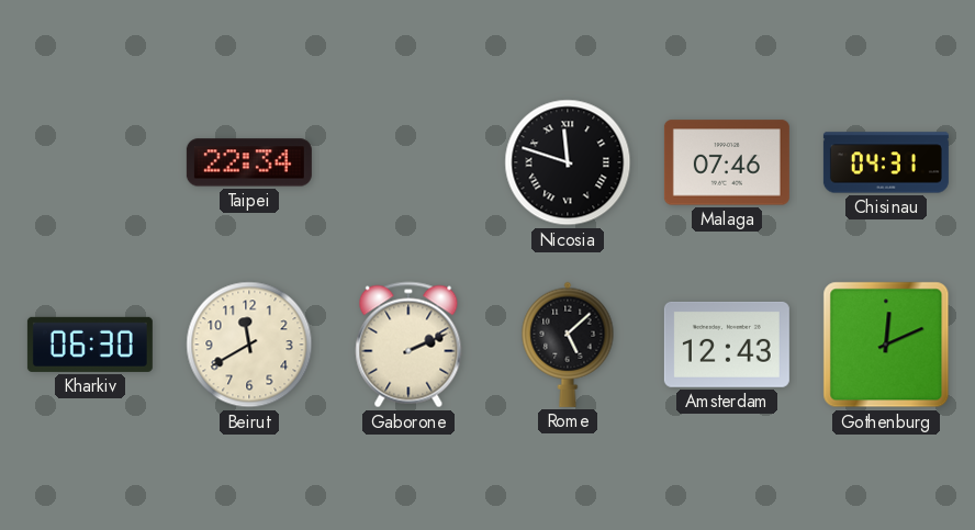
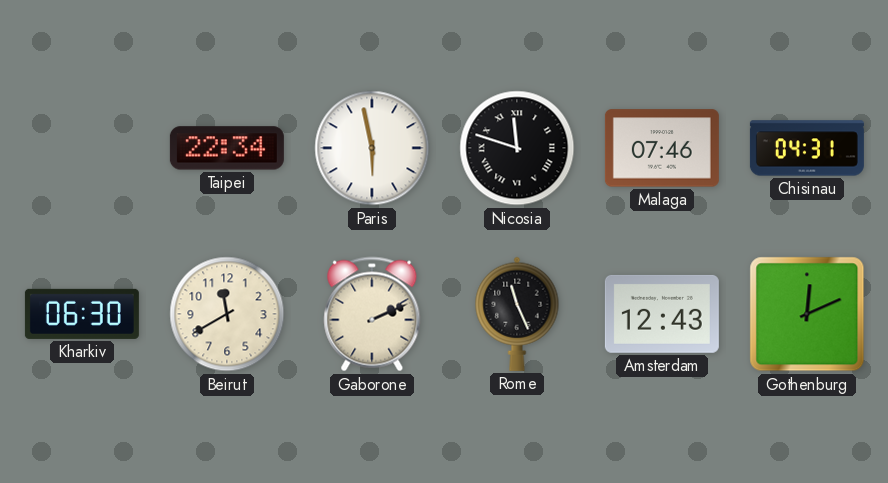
Paris: none -> 5:58 (372, 148)
Rome: 5:08 -> 11:26 (517, 314)
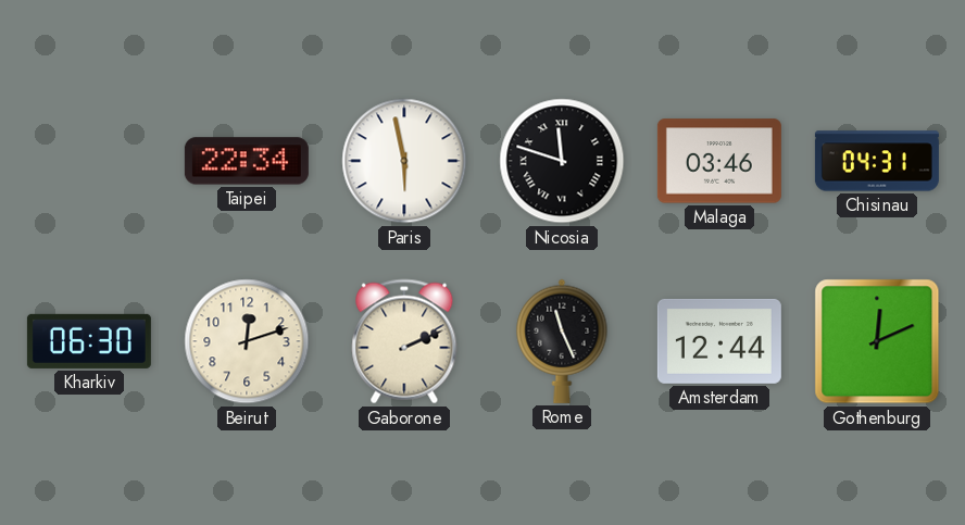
Malaga: 07:46 -> 03:46 (719, 161)
Beirut: 11:40 -> 12:12 (247, 341)
Amsterdam: 12:43 -> 12:44 (719, 341)
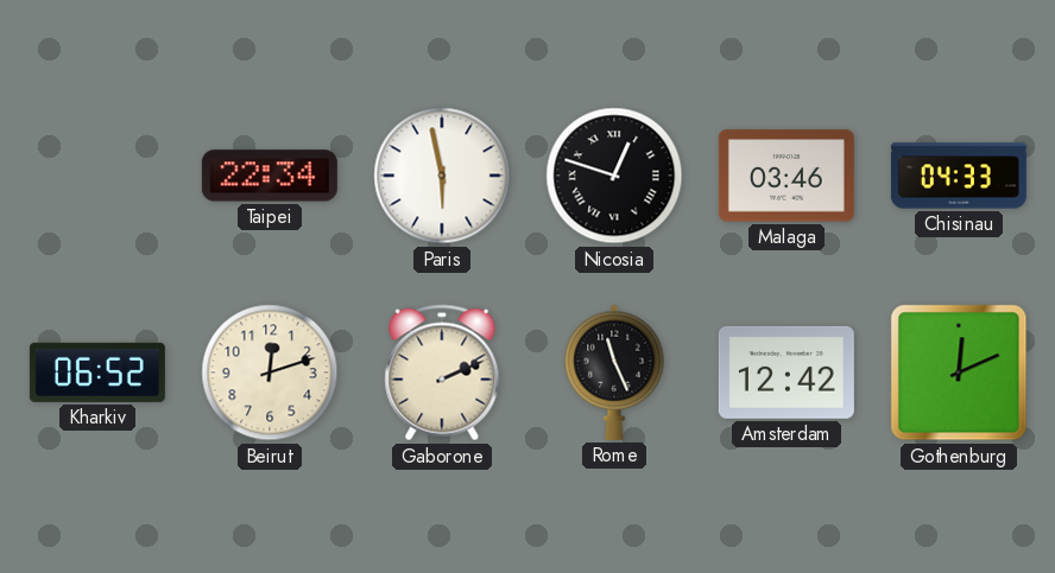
Nicosia: 11:48 -> 12:48 (614, 176)
Chisinau: 04:31 -> 04:33 (959, 176)
Kharkiv: 06:30 -> 06:52 (97, 373)
Amsterdam: 12:44 -> 12:42 (786, 373)
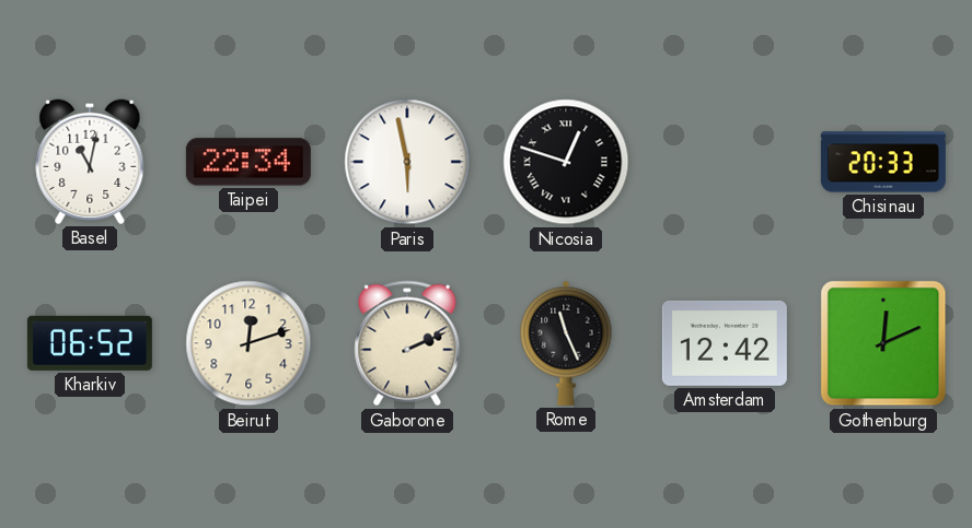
Basel: none -> 11:02 (90, 162)
Malaga: 03:46 -> none (786, 176)
Chisinau: 04:33 -> 20:33 (883, 162)
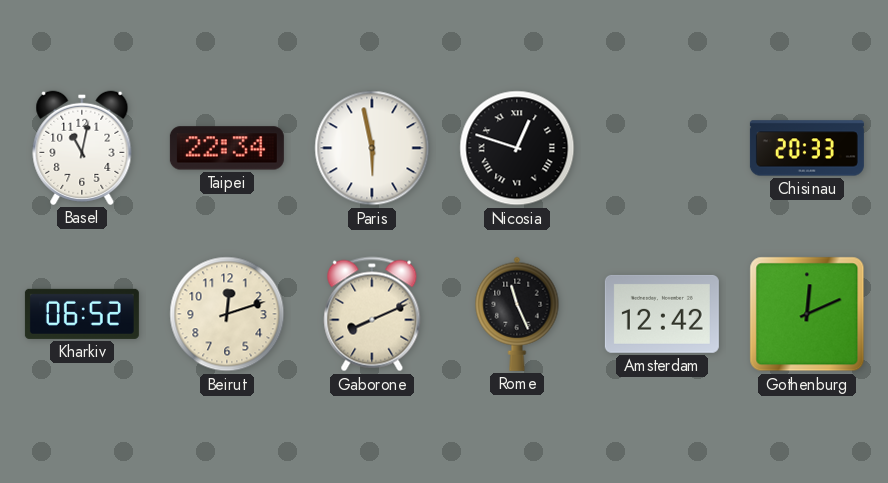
Gaborone: 2:11 -> 8:11 (372, 314)
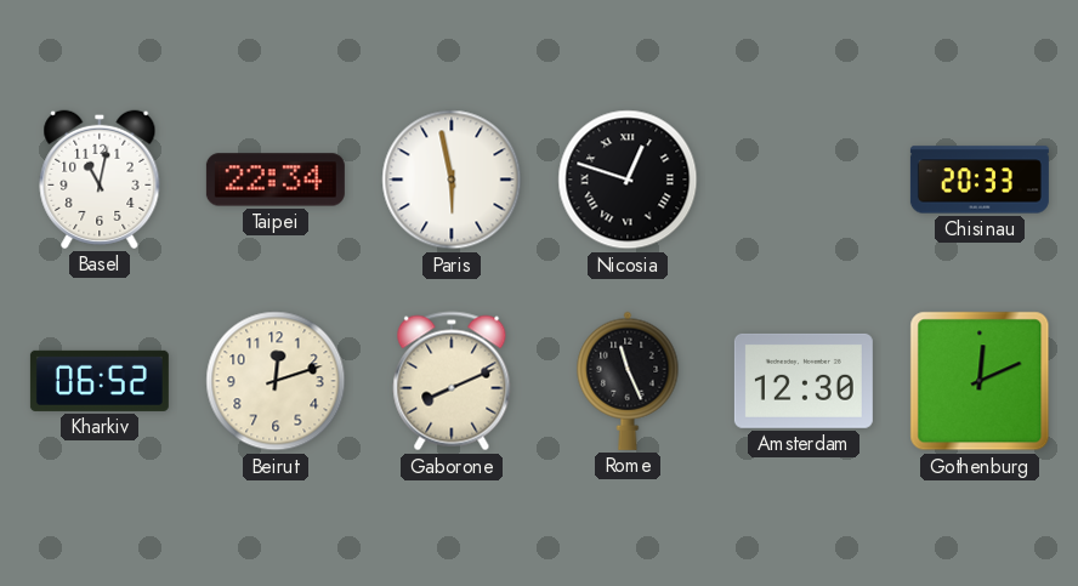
Amsterdam: 12:42 -> 12:30 (804, 381)
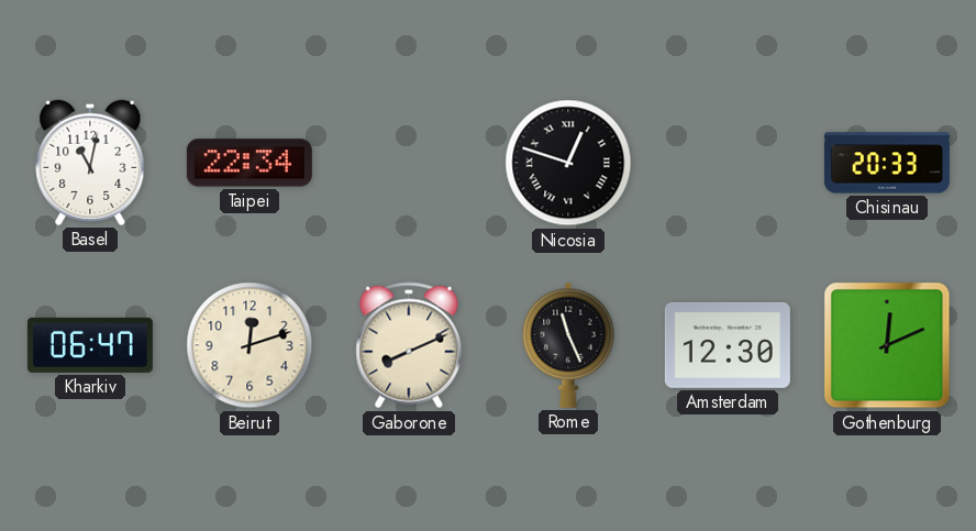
Paris: 5:58 -> none (452, 180)
Kharkiv: 06:52 -> 06:47 (90, 345)
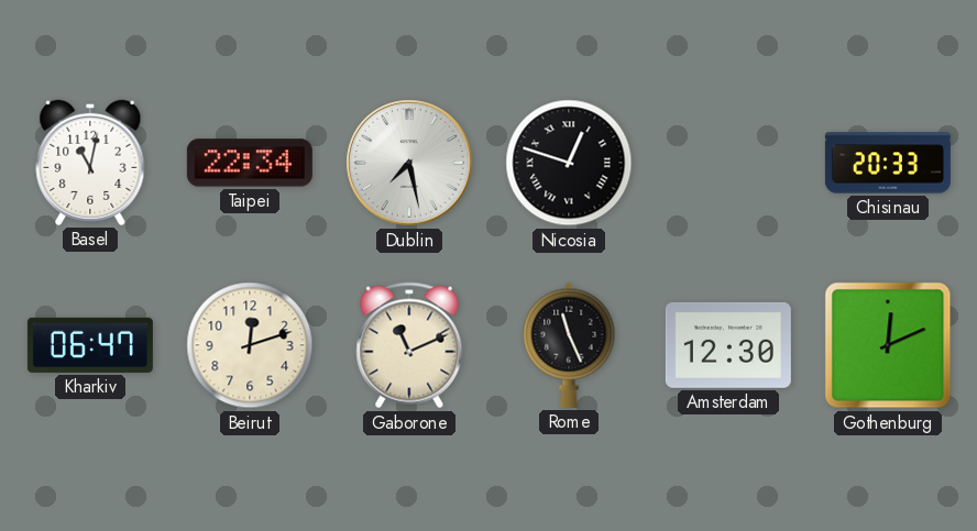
Dublin: none -> 7:28 (409, 163)
Gaborone: 8:11 -> 11:11 (409, 345)
